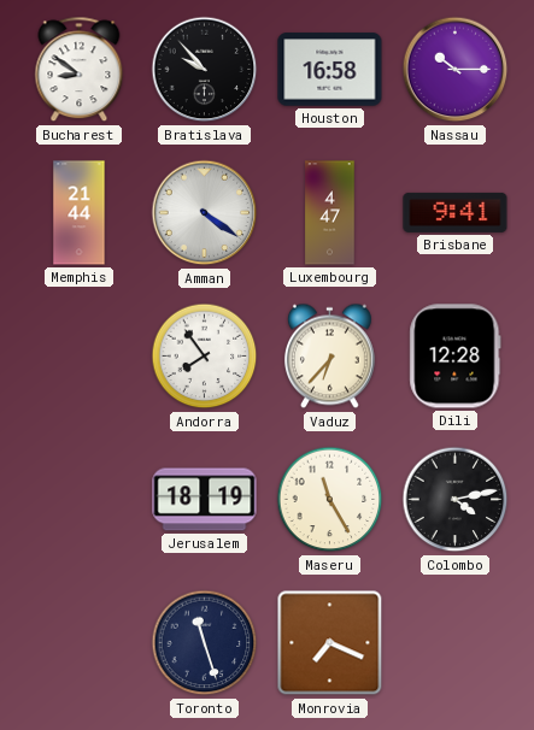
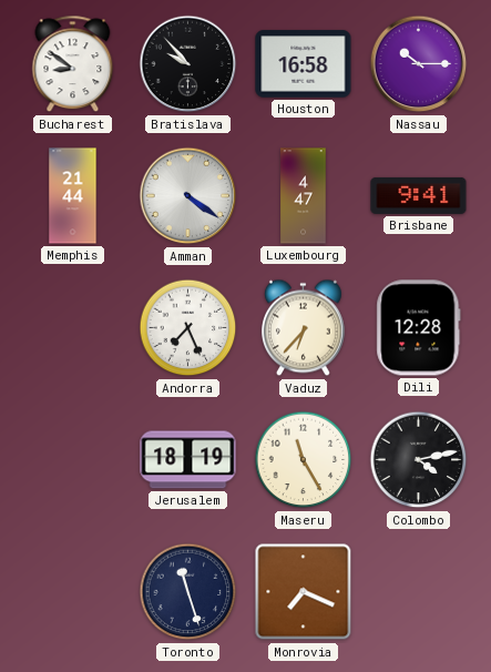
Andorra: 7:54 -> 7:26 (188, 328)
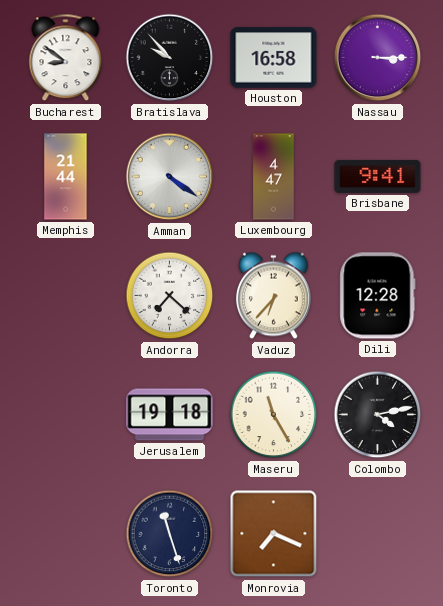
Nassau: 10:15 -> 3:15 (378, 58)
Andorra: 7:26 -> 7:22 (170, 296)
Jerusalem: 18:19 -> 19:18 (170, 415)
